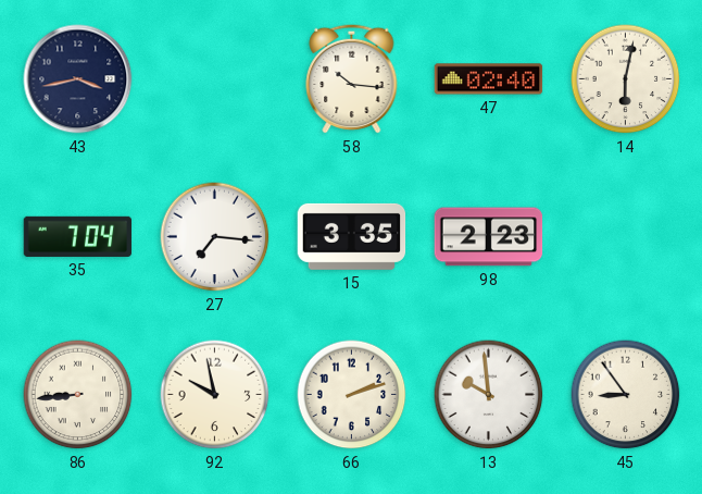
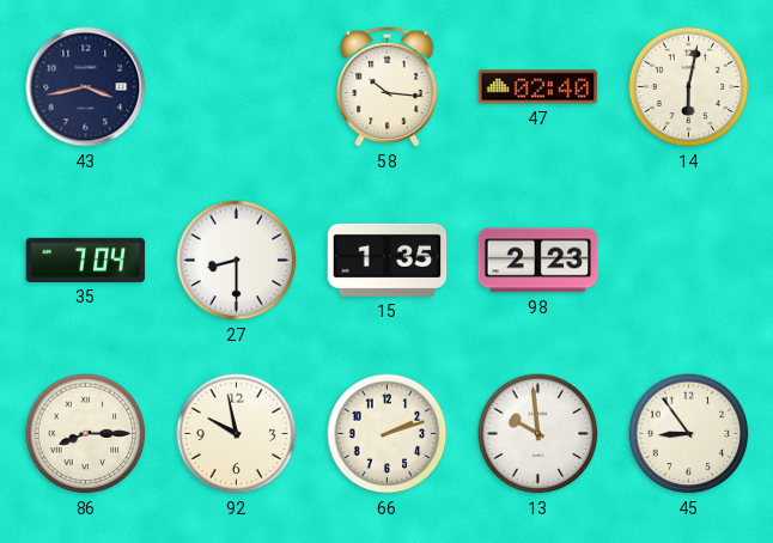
27: 7:16 -> 8:30 (237, 261)
15: 3:35 -> 1:35 (388, 260)
86: 8:44 -> 8:15 (86, 434)
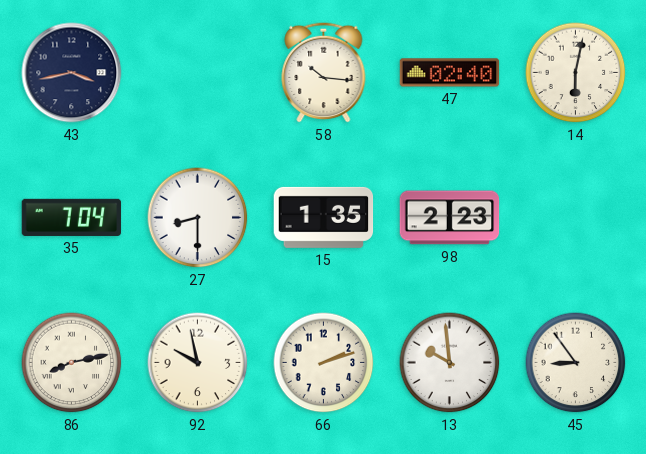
86: 8:15 -> 8:13 (72, 363)
